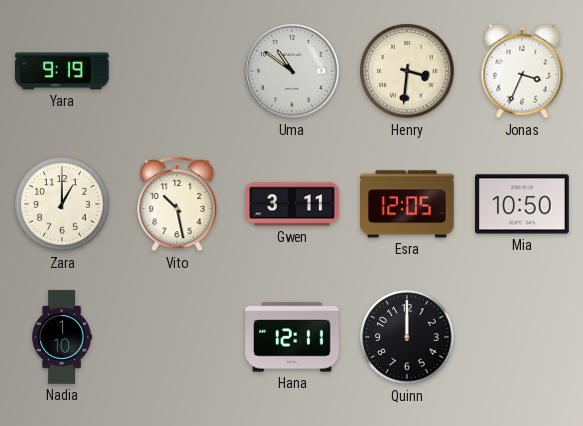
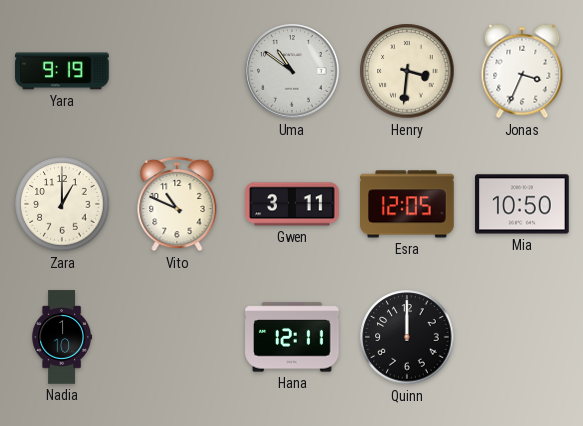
Vito: 10:28 -> 10:49 (177, 204)
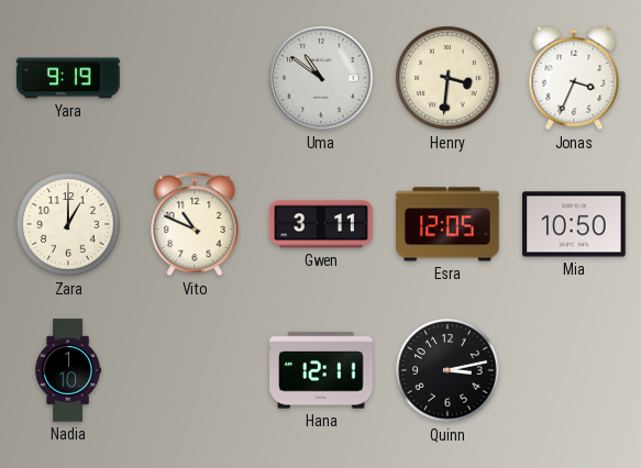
Quinn: 12:00 -> 3:13 (447, 370)
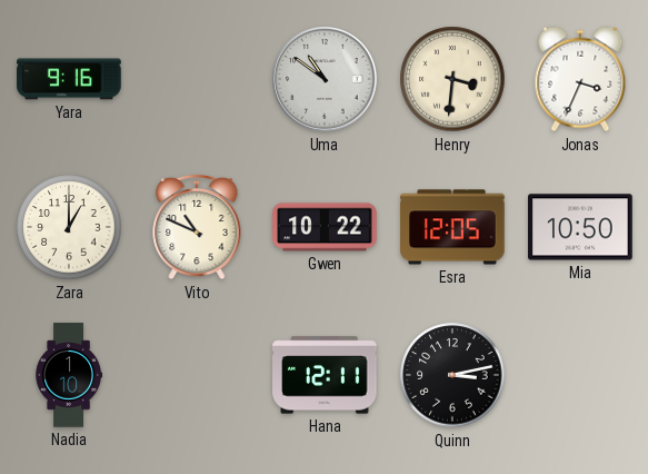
Yara: 9:19 -> 9:16 (69, 79)
Gwen: 3:11 -> 10:22 (325, 227)
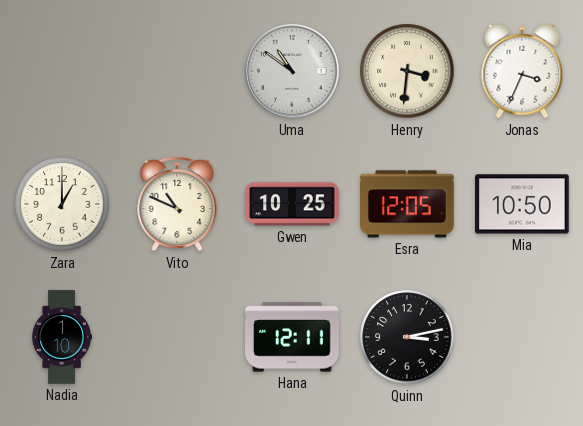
Yara: 9:16 -> none (69, 79)
Gwen: 10:22 -> 10:25 (292, 204)
